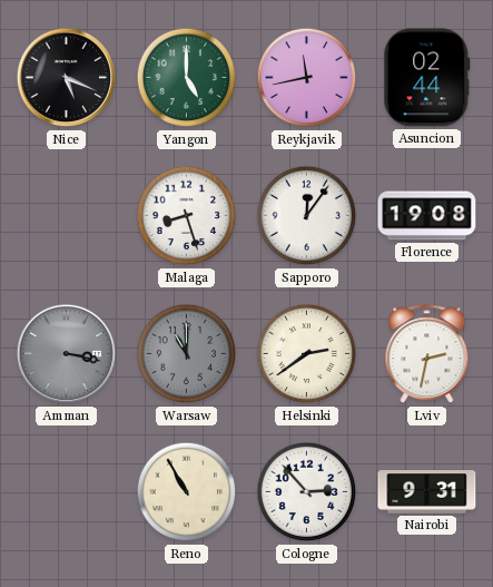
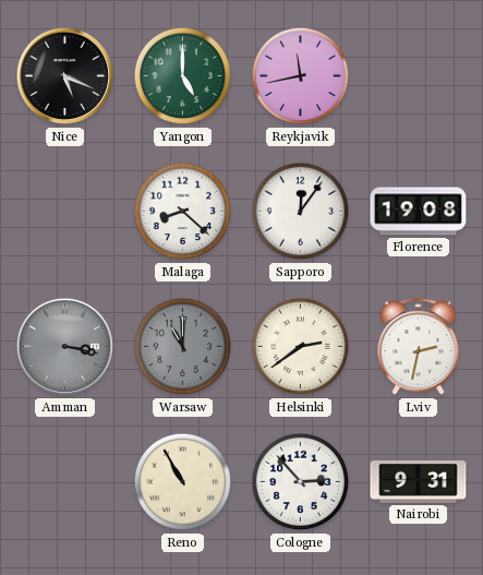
Asuncion: 02:44 -> none (427, 78)
Malaga: 8:27 -> 8:22 (183, 212)
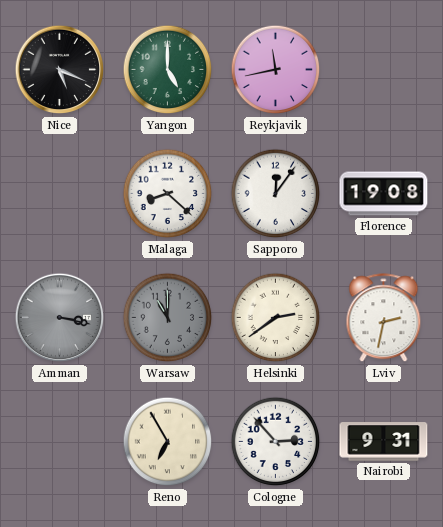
Reno: 10:55 -> 6:55 (168, 442)
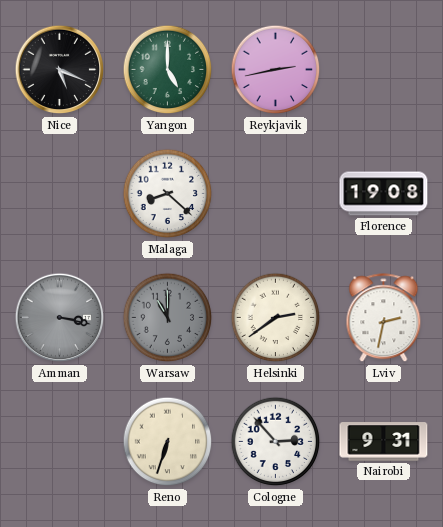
Reykjavik: 11:43 -> 2:43 (276, 70)
Sapporo: 12:06 -> none (276, 194)
Reno: 6:55 -> 6:33 (168, 442)
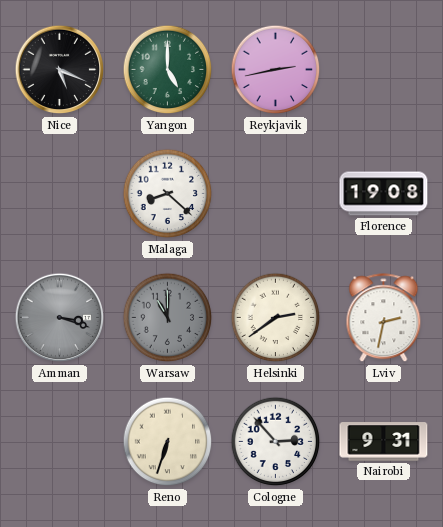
Amman: 3:17 -> 3:18 (60, 318)
